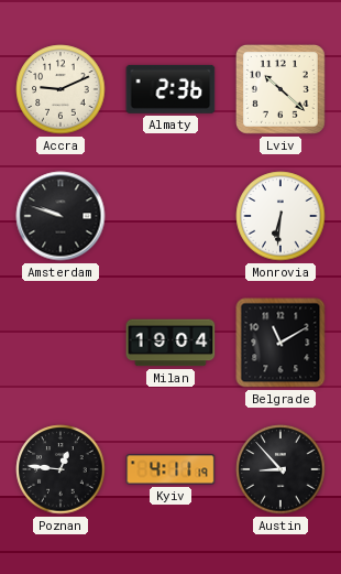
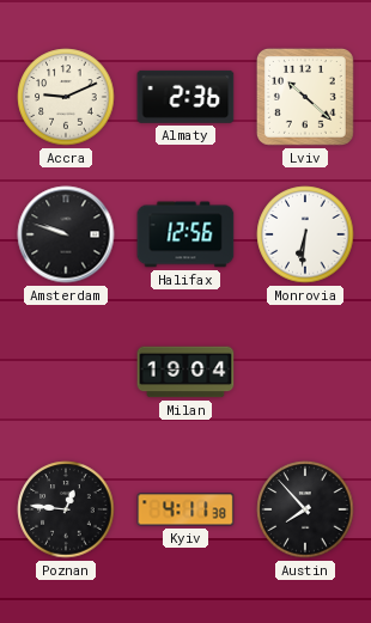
Halifax: none -> 12:56 (185, 234)
Belgrade: 11:10 -> none (280, 343)
Kyiv: 4:11:19 -> 4:11:38 (185, 509)
Austin: 8:53 -> 7:53 (305, 509)
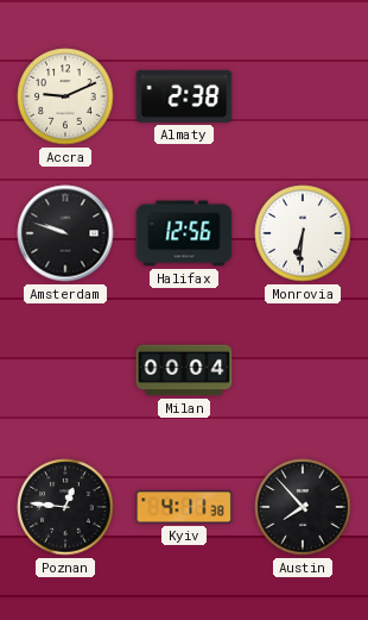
Almaty: 2:36 -> 2:38 (184, 96)
Lviv: 10:22 -> none (305, 97)
Milan: 19:04 -> 00:04 (184, 370)
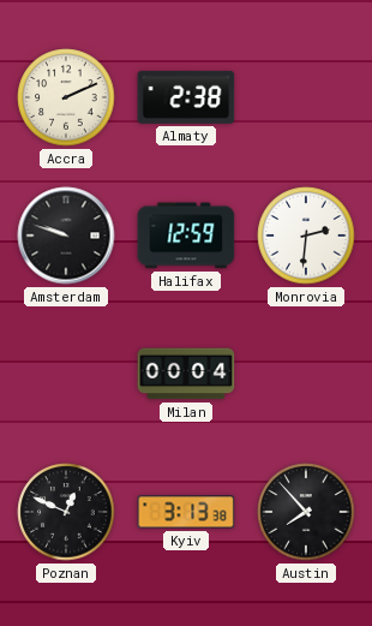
Accra: 9:11 -> 2:11 (66, 97)
Halifax: 12:56 -> 12:59 (186, 236)
Monrovia: 6:31 -> 2:31 (306, 236)
Poznan: 12:46 -> 12:49 (66, 512)
Kyiv: 4:11 -> 3:13 (186, 512)
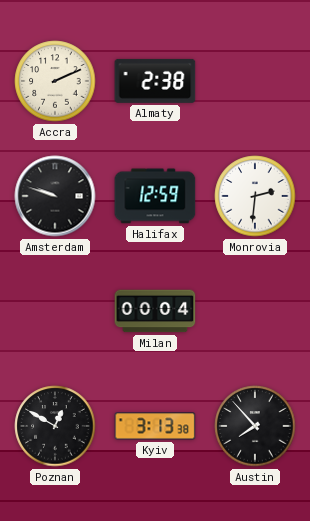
Poznan: 12:49 -> 12:50 (55, 426)
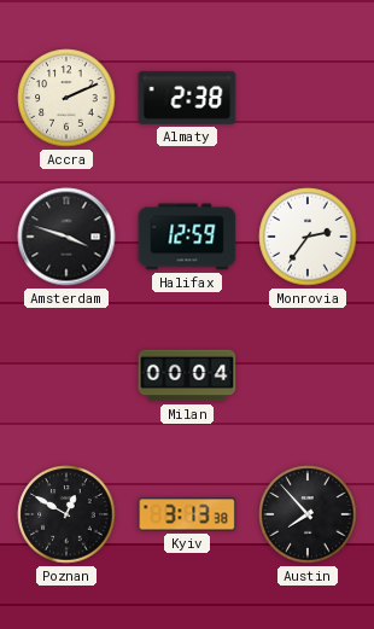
Amsterdam: 9:48 -> 3:48 (66, 237)
Monrovia: 2:31 -> 2:36 (308, 237)
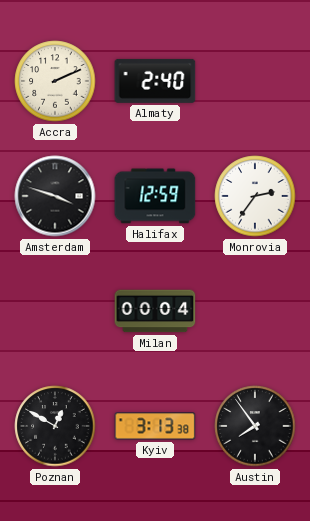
Almaty: 2:38 -> 2:40 (155, 81)
Austin: 7:53 -> 7:54 (255, 426)
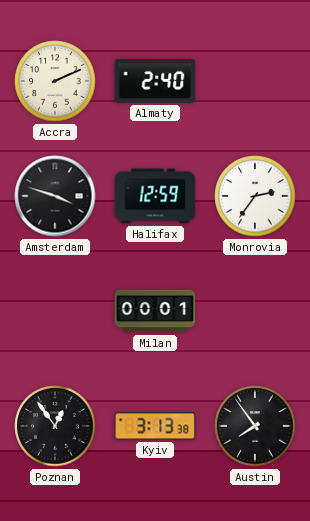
Milan: 00:04 -> 00:01 (155, 311)
Poznan: 12:50 -> 12:54 (55, 426)
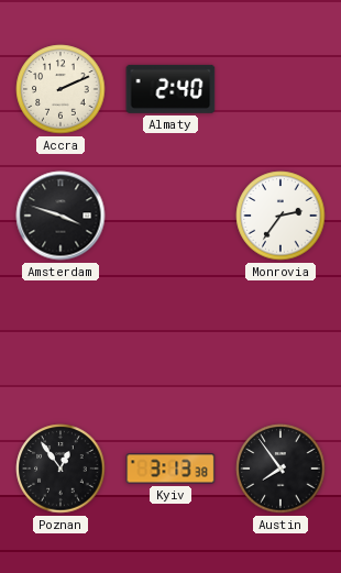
Halifax: 12:59 -> none (155, 196)
Milan: 00:01 -> none (155, 311)
